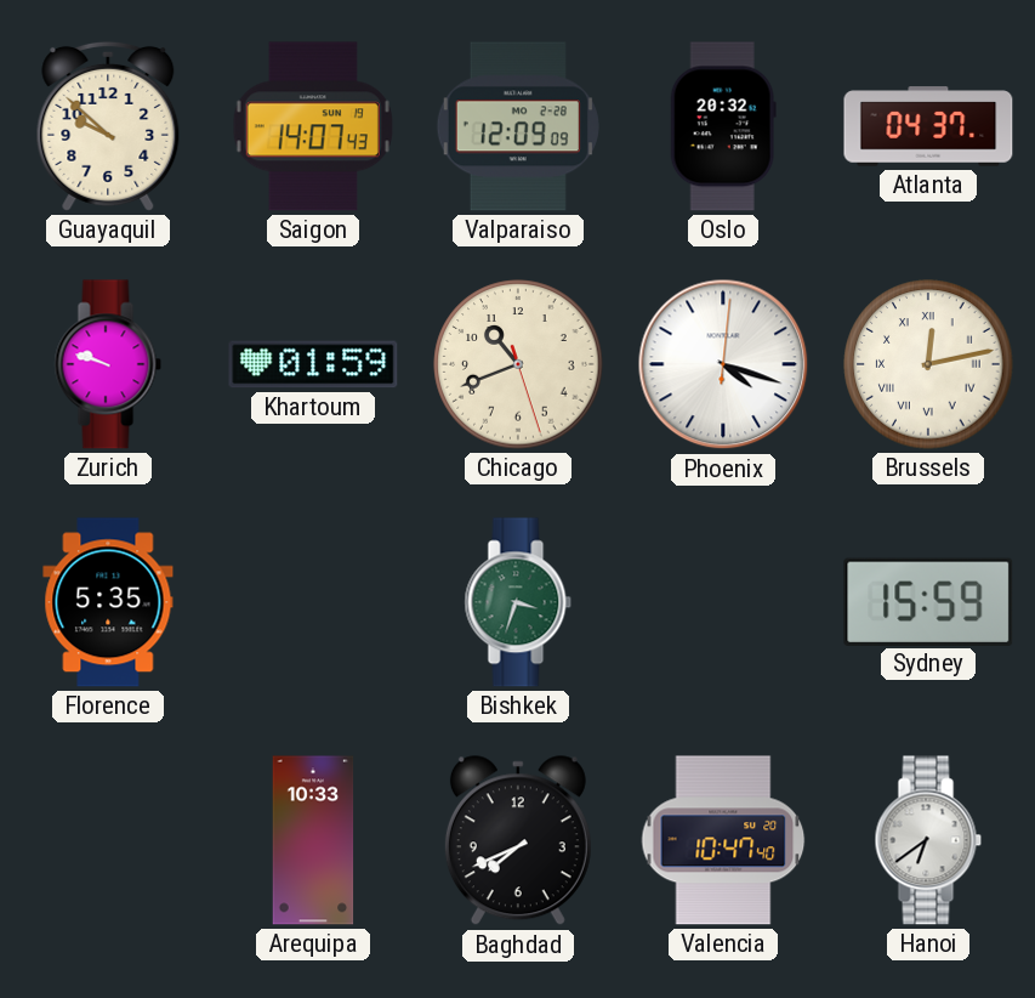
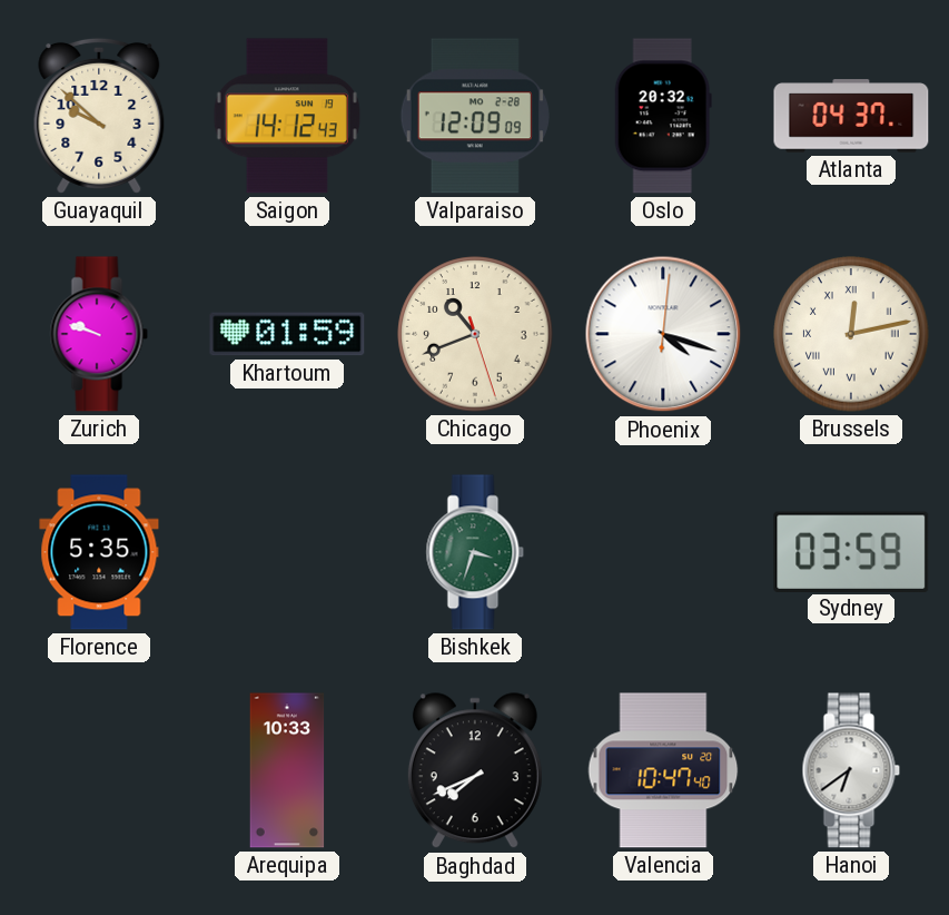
Saigon: 14:07 -> 14:12 (287, 116)
Sydney: 15:59 -> 03:59 (851, 551)
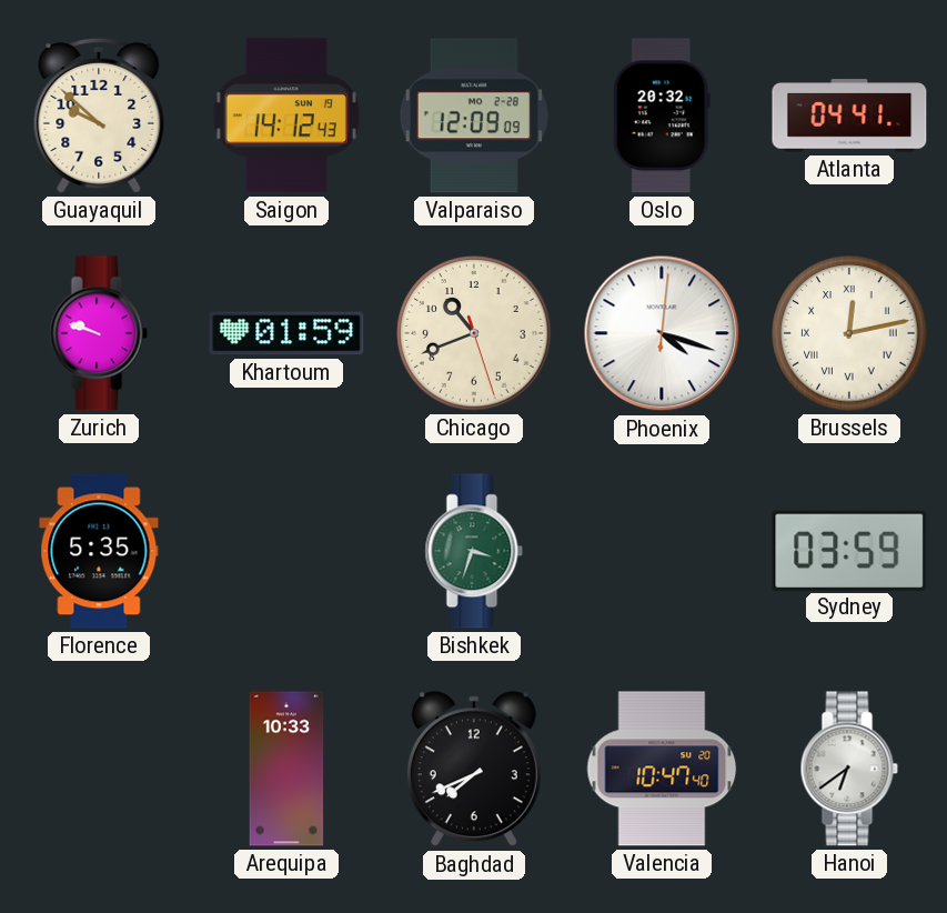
Atlanta: 04:37 -> 04:41 (849, 116)
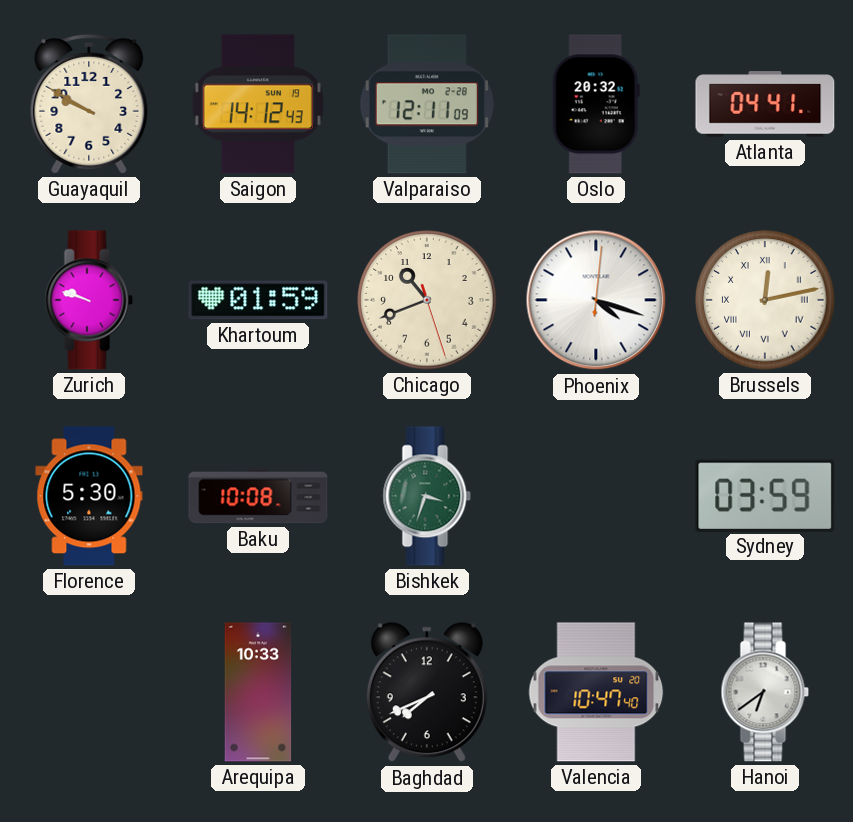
Guayaquil: 9:52 -> 9:50 (89, 104)
Valparaiso: 12:09 -> 12:11 (427, 104)
Florence: 5:35 -> 5:30 (89, 496)
Baku: none -> 10:08 (258, 496)
